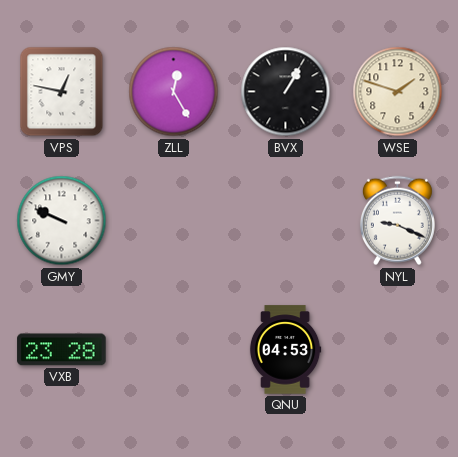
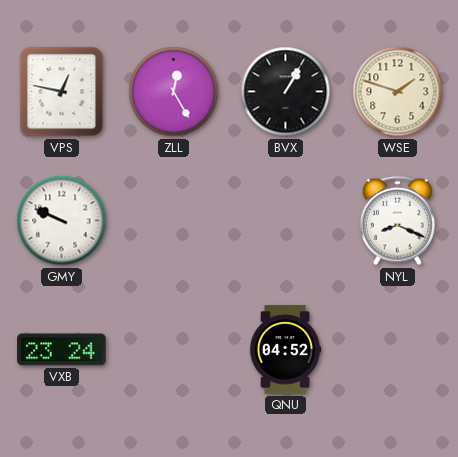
NYL: 9:19 -> 8:19 (397, 221)
VXB: 23:28 -> 23:24 (62, 350)
QNU: 04:53 -> 04:52 (285, 350)
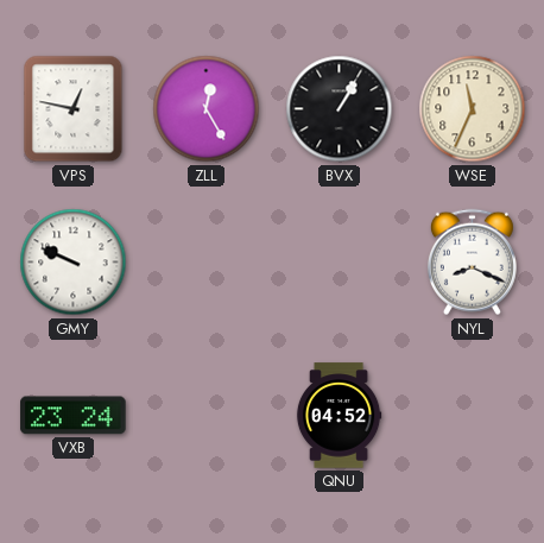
WSE: 1:48 -> 11:34 (473, 109)
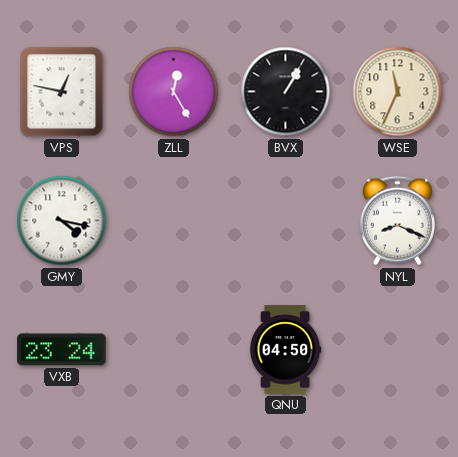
GMY: 9:49 -> 4:17 (62, 221)
QNU: 04:52 -> 04:50 (285, 350)
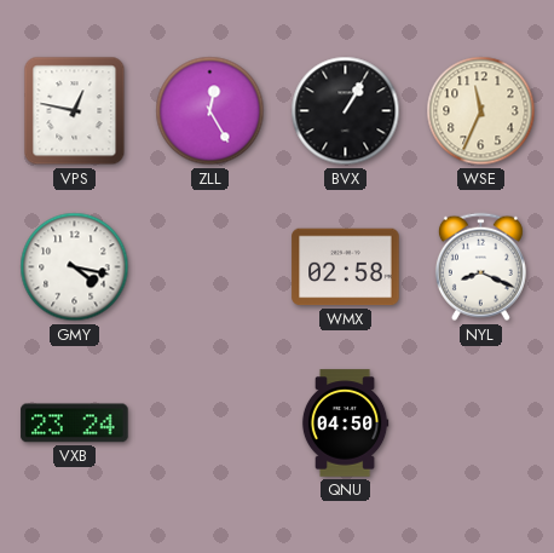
WMX: none -> 02:58 (346, 267)
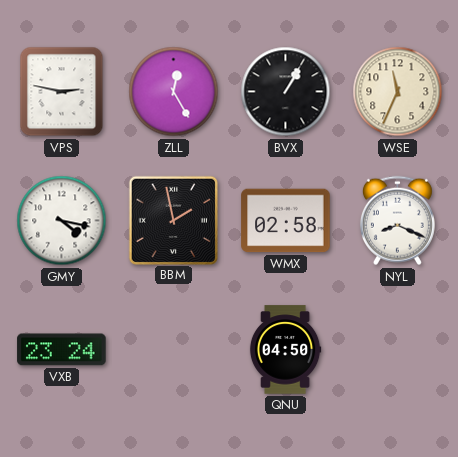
VPS: 12:47 -> 2:47 (62, 92)
BBM: none -> 1:58 (173, 220)
